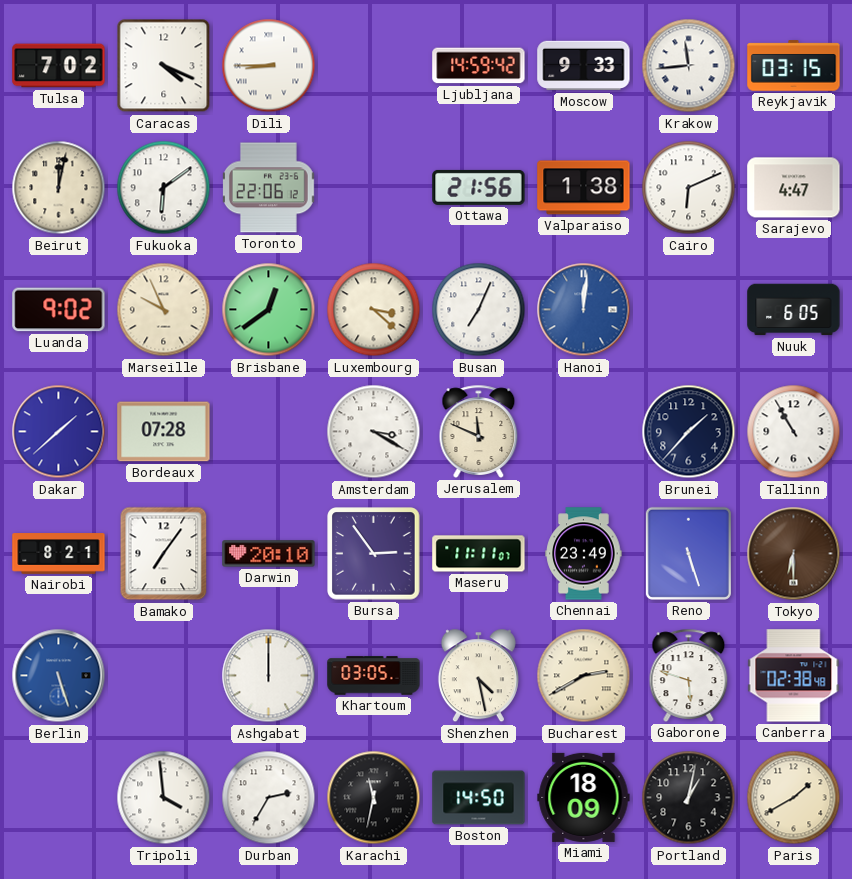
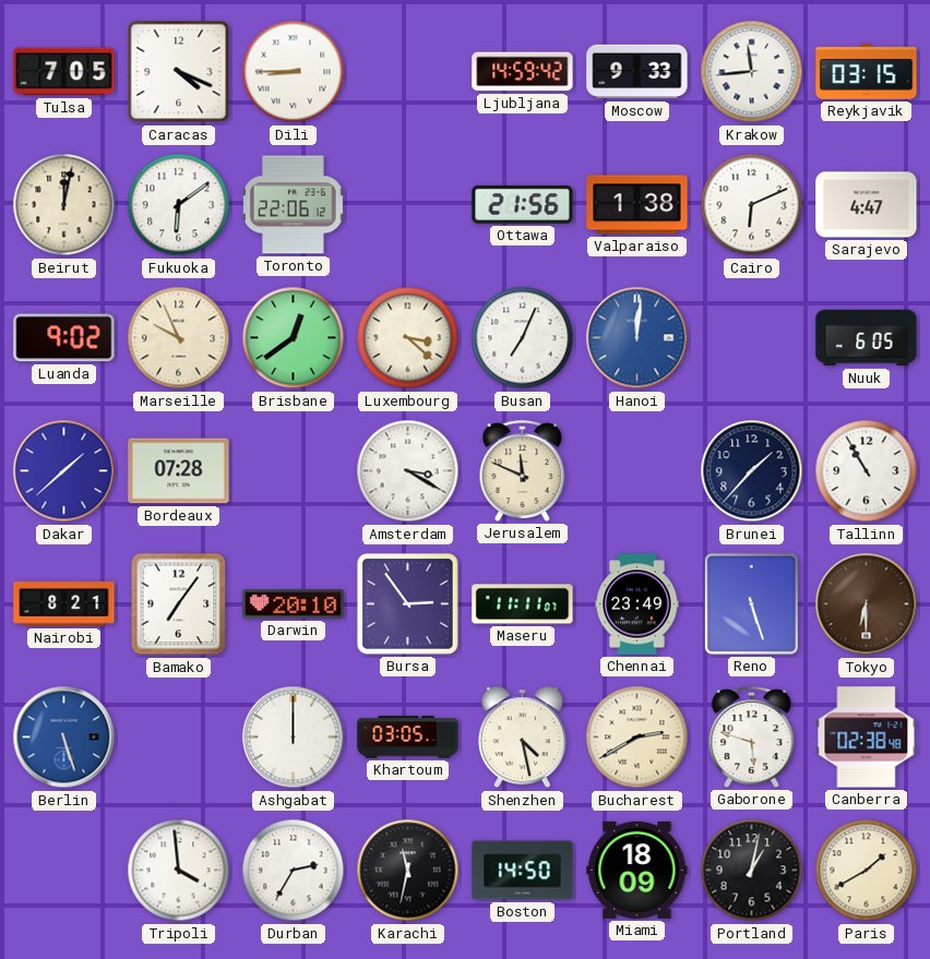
Tulsa: 7:02 -> 7:05 (64, 72)
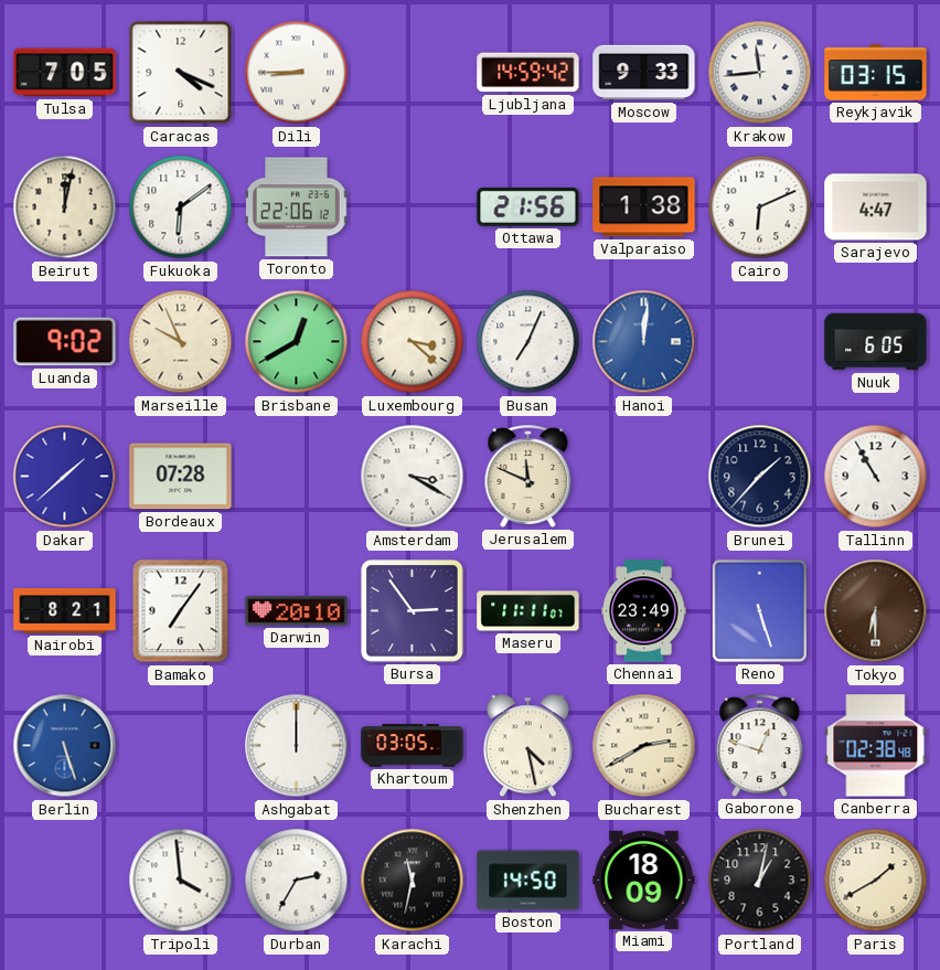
Brisbane: 12:39 -> 12:40 (297, 342)
Gaborone: 5:48 -> 12:48 (760, 745)
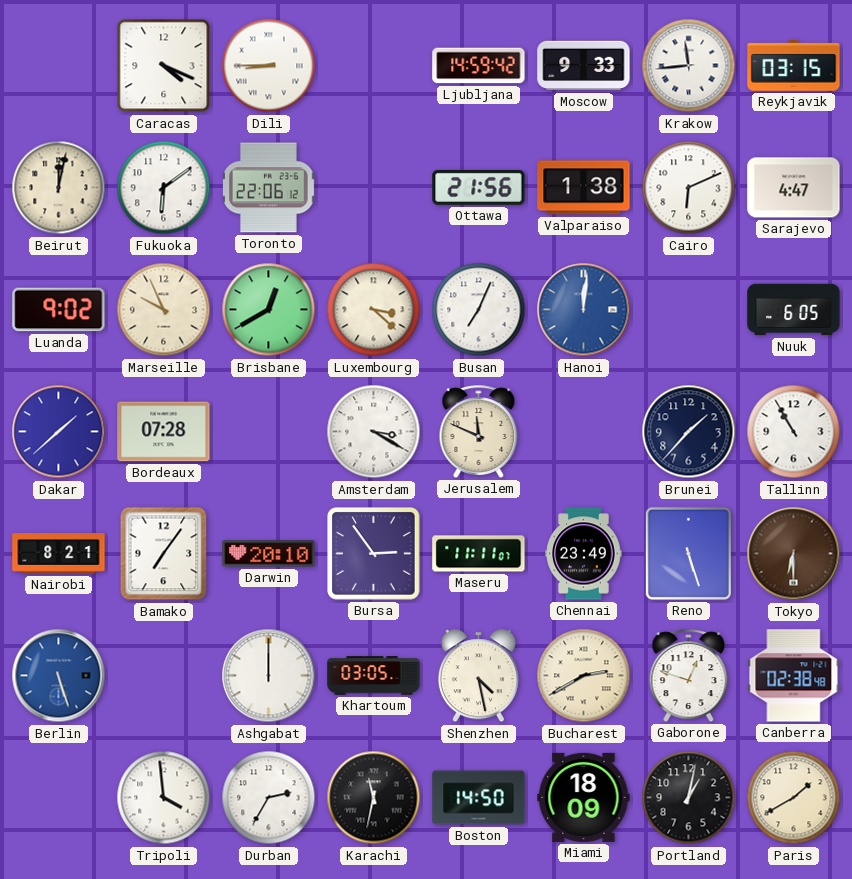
Tulsa: 7:05 -> none (65, 73)
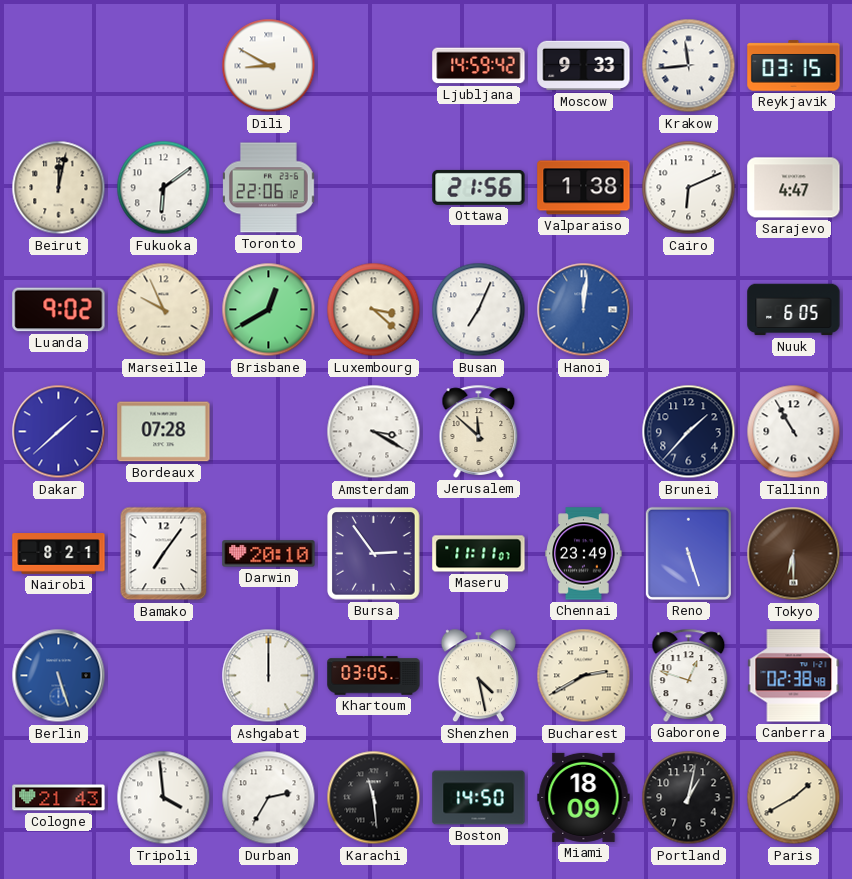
Caracas: 4:19 -> none (164, 66)
Dili: 8:45 -> 8:50 (269, 66)
Jerusalem: 11:49 -> 11:52 (479, 431)
Cologne: none -> 21:43 (59, 798)
Karachi: 11:32 -> 11:29 (374, 798)
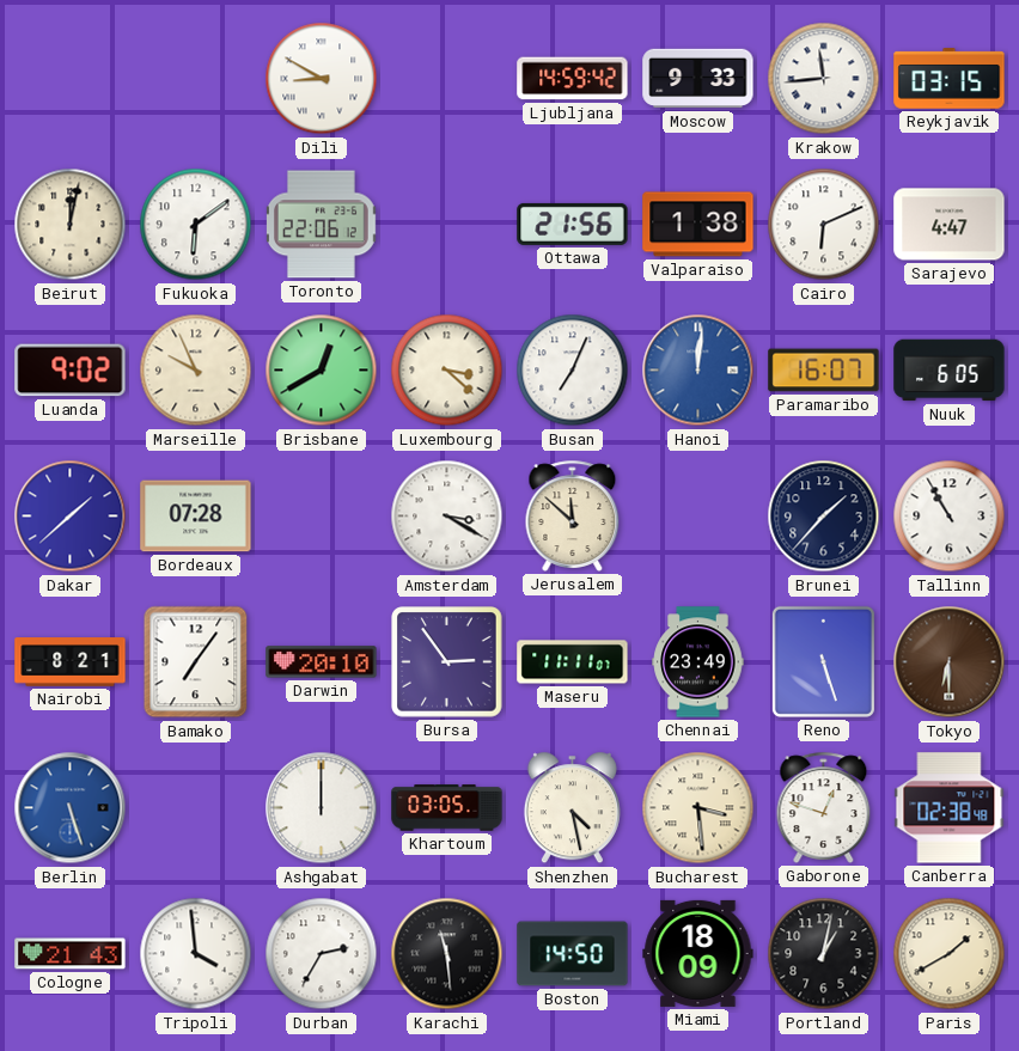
Paramaribo: none -> 16:07 (824, 371)
Bucharest: 2:40 -> 3:29 (698, 808)
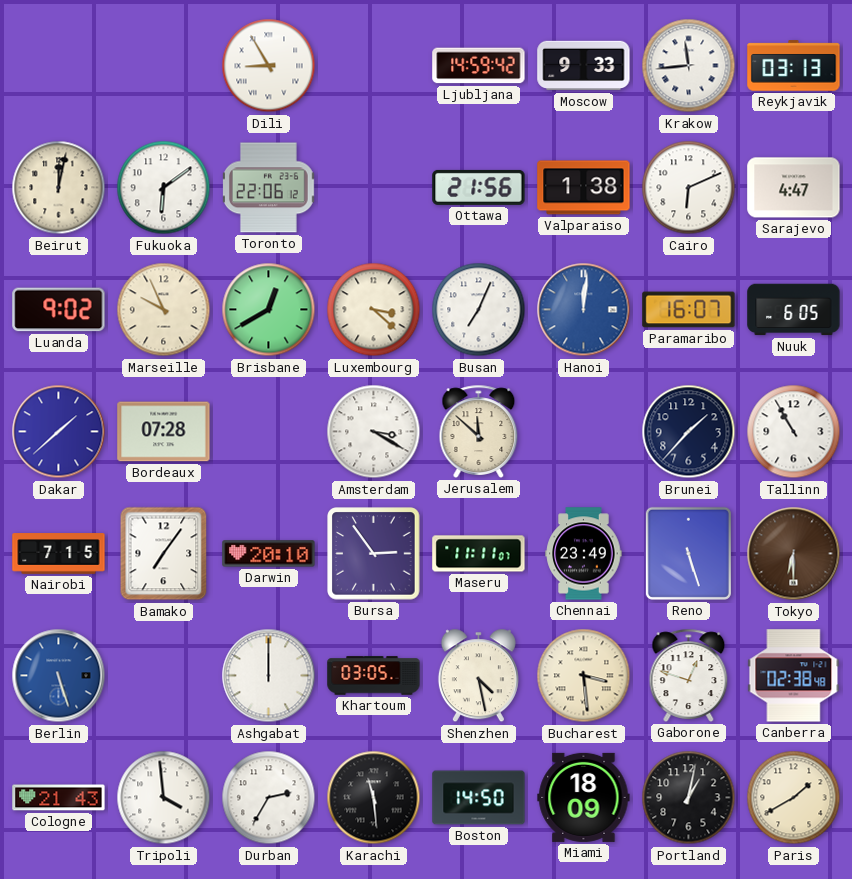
Dili: 8:50 -> 8:55 (269, 66)
Reykjavik: 03:15 -> 03:13 (794, 66)
Nairobi: 8:21 -> 7:15 (59, 554)
